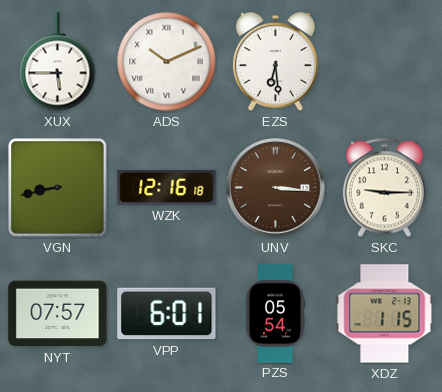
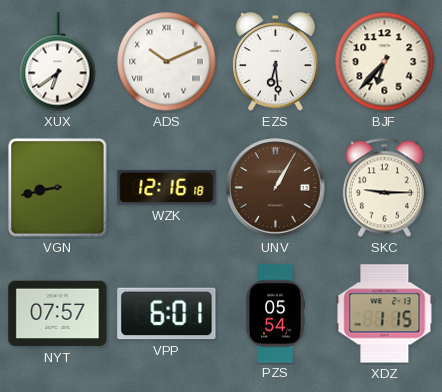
XUX: 5:45 -> 6:39 (58, 62)
BJF: none -> 6:37 (385, 62)
UNV: 3:16 -> 1:05 (276, 188)
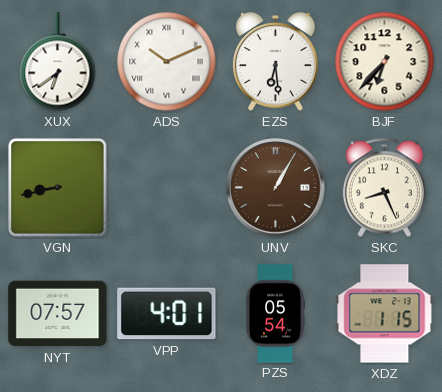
WZK: 12:16 -> none (167, 187)
SKC: 9:15 -> 8:26 (384, 188)
VPP: 6:01 -> 4:01 (167, 314)
